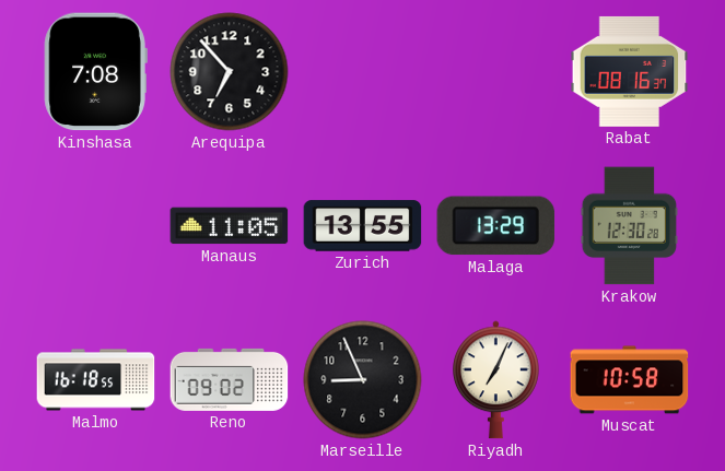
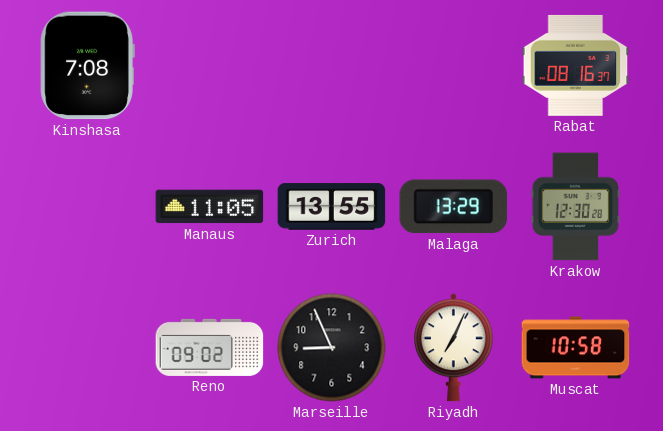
Arequipa: 6:53 -> none (230, 72)
Malmo: 16:18 -> none (96, 380)
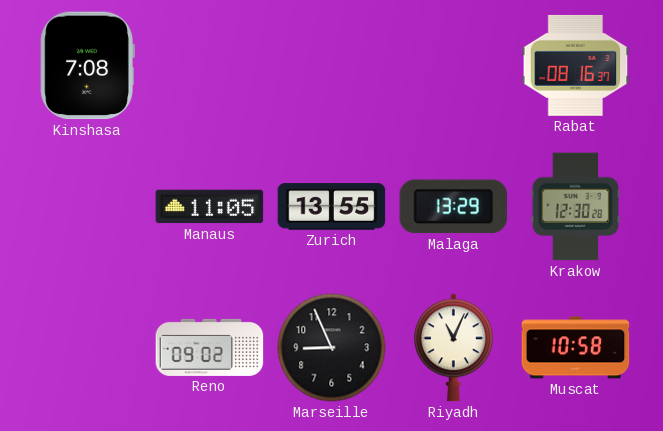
Riyadh: 7:04 -> 11:04 (454, 348)
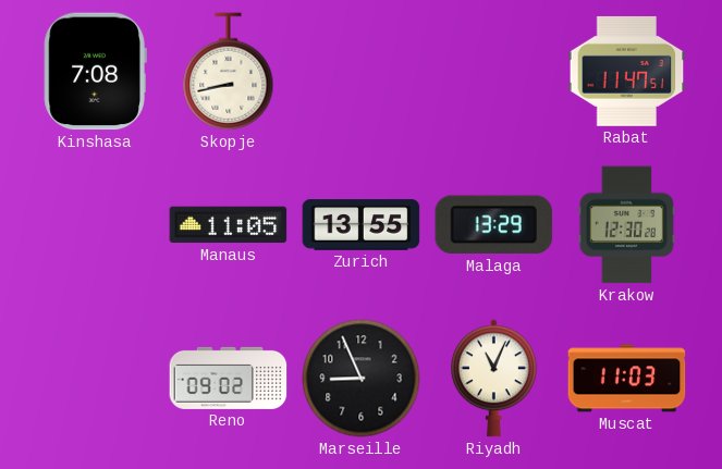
Skopje: none -> 8:43 (229, 72)
Rabat: 08:16 -> 11:47 (627, 71)
Muscat: 10:58 -> 11:03 (627, 379)
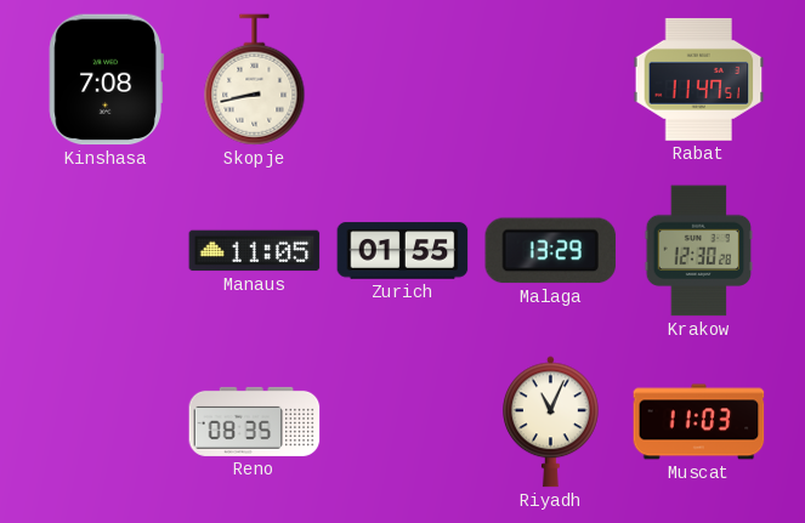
Zurich: 13:55 -> 01:55 (403, 251)
Reno: 09:02 -> 08:35 (255, 421)
Marseille: 8:56 -> none (362, 379)
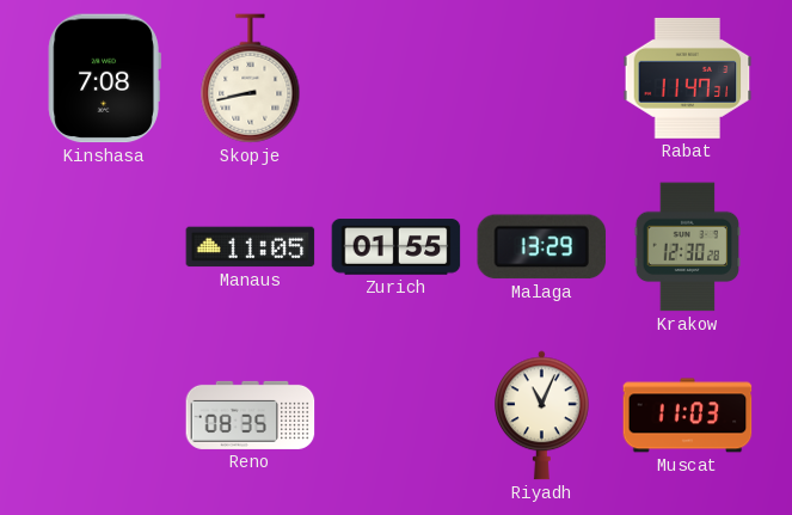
Rabat: 11:47:51 -> 11:47:31 (688, 78)
